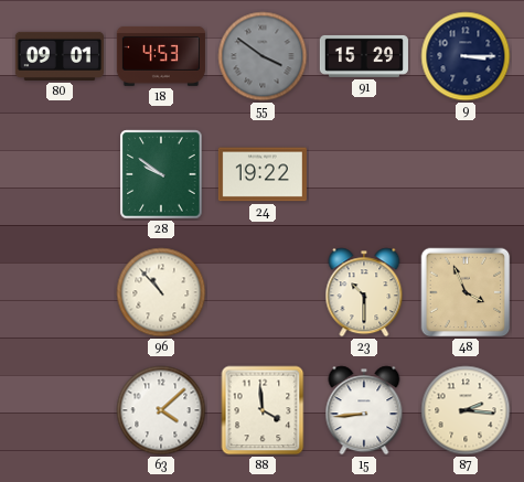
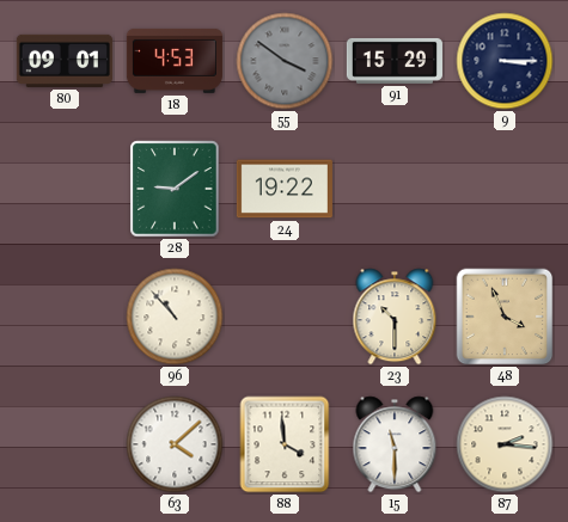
28: 9:51 -> 9:09 (175, 189)
15: 8:44 -> 11:30 (395, 444)
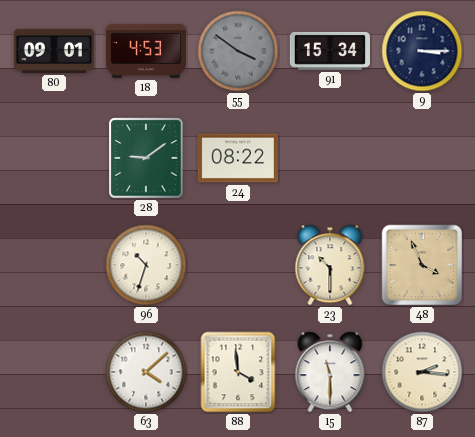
91: 15:29 -> 15:34 (330, 51)
24: 19:22 -> 08:22 (238, 158)
96: 10:53 -> 10:33 (146, 265)
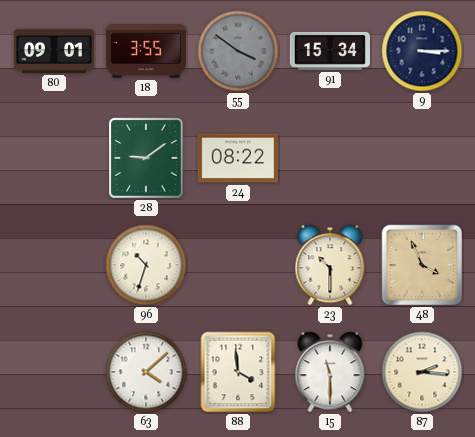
18: 4:53 -> 3:55 (146, 51)
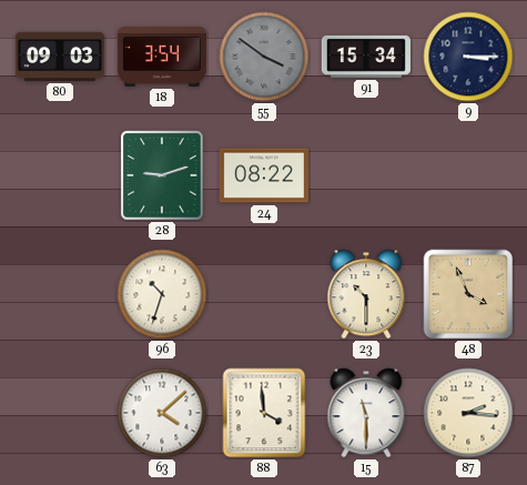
80: 09:01 -> 09:03 (60, 57)
18: 3:55 -> 3:54 (162, 57)
28: 9:09 -> 9:12 (162, 175)
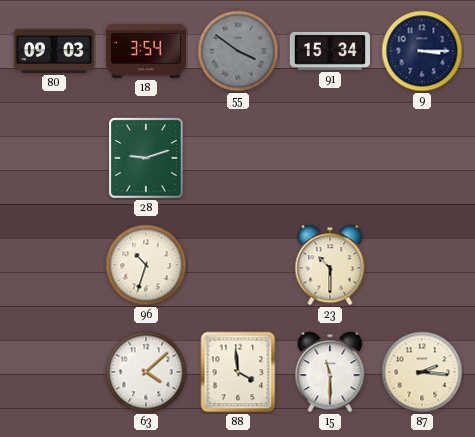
24: 08:22 -> none (264, 175)
48: 3:56 -> none (468, 294)
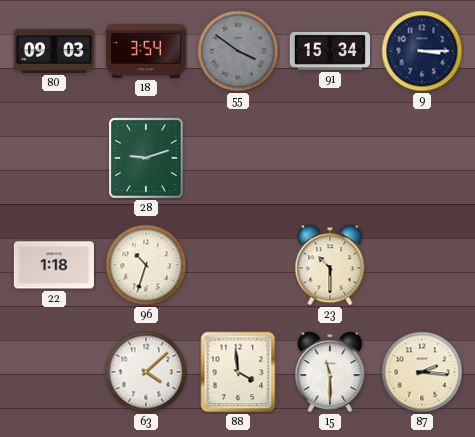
22: none -> 1:18 (54, 265)
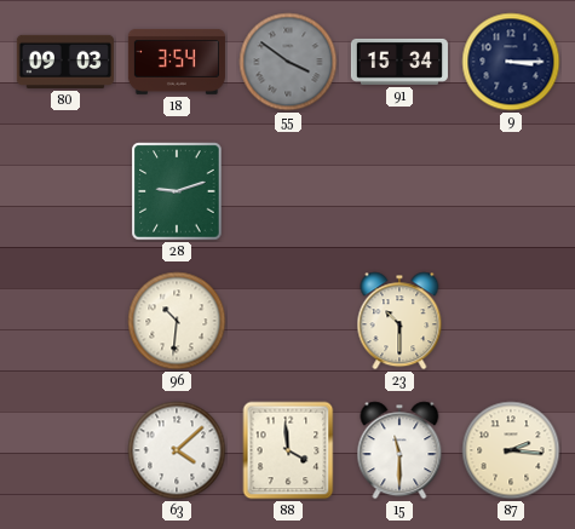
22: 1:18 -> none (54, 265)
96: 10:33 -> 10:31 (177, 321)
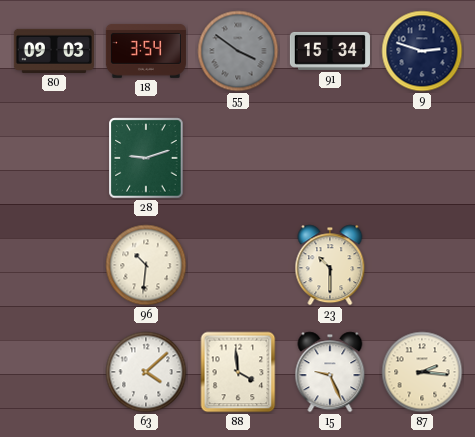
9: 3:15 -> 2:48 (422, 51)
15: 11:30 -> 9:26 (330, 372)
